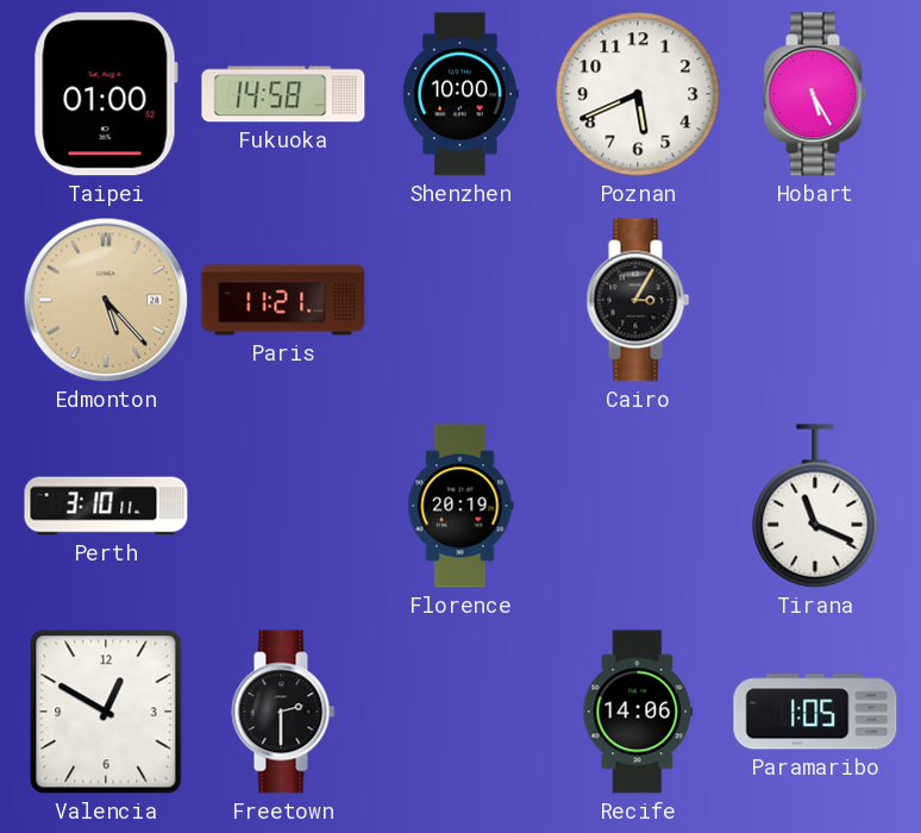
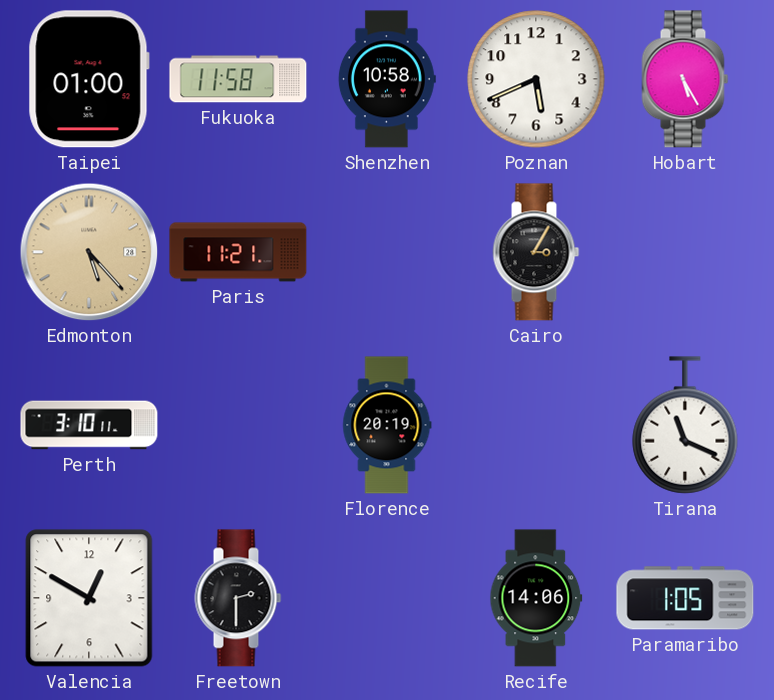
Fukuoka: 14:58 -> 11:58 (238, 79)
Shenzhen: 10:00 -> 10:58 (387, 79)
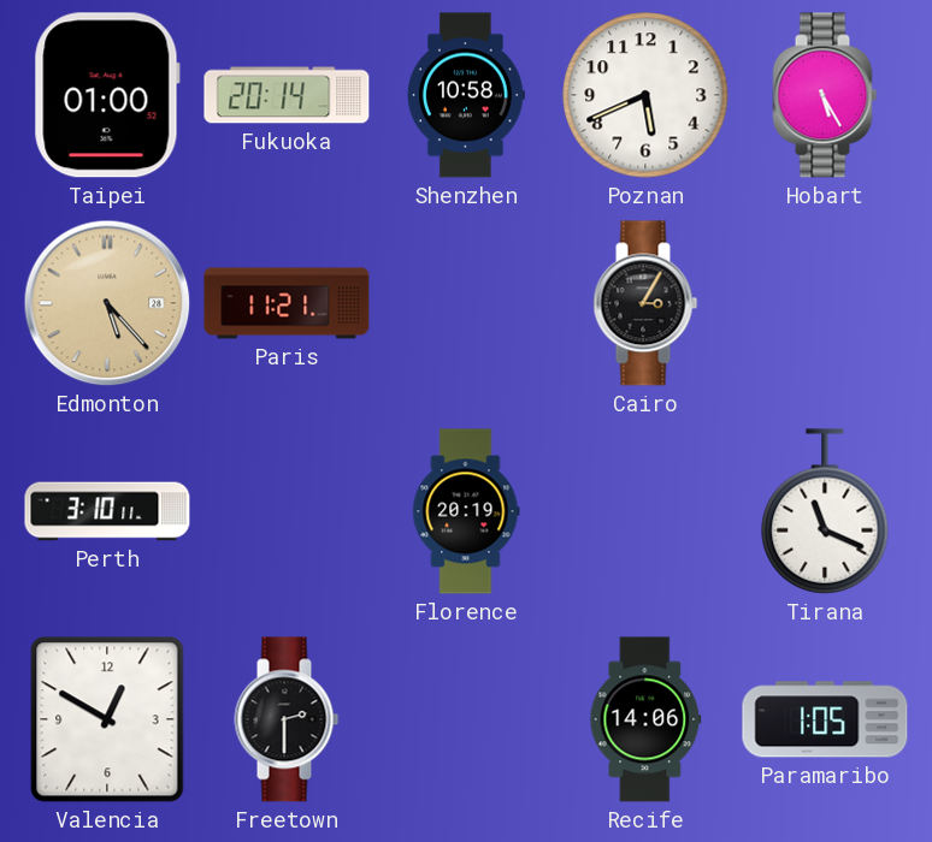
Fukuoka: 11:58 -> 20:14 (287, 95)
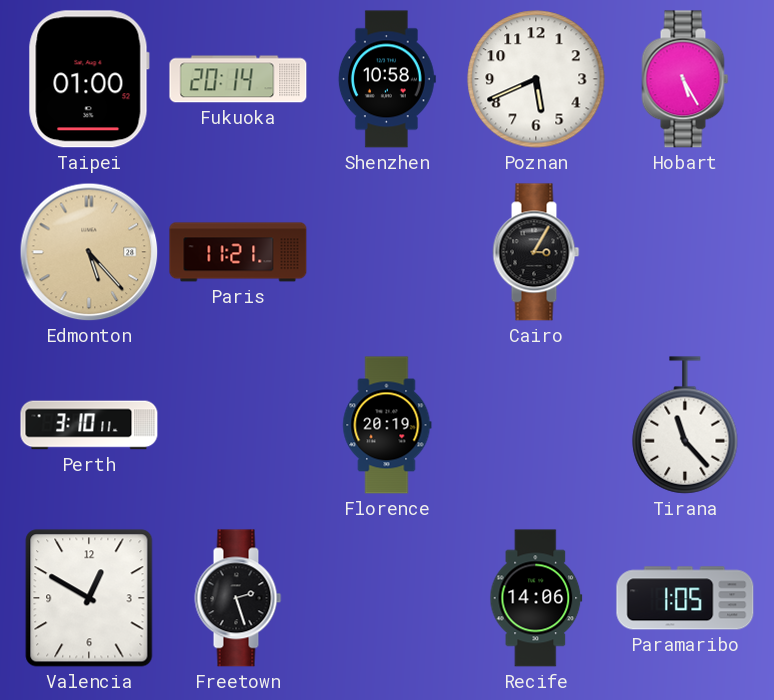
Tirana: 11:19 -> 11:23 (685, 425)
Freetown: 2:30 -> 2:27 (238, 598)
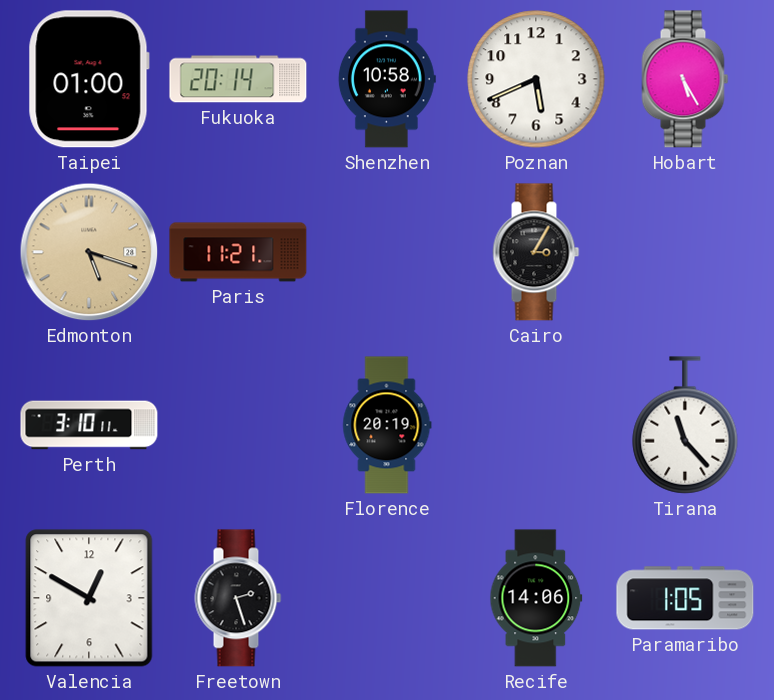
Edmonton: 5:23 -> 5:18 (89, 252)
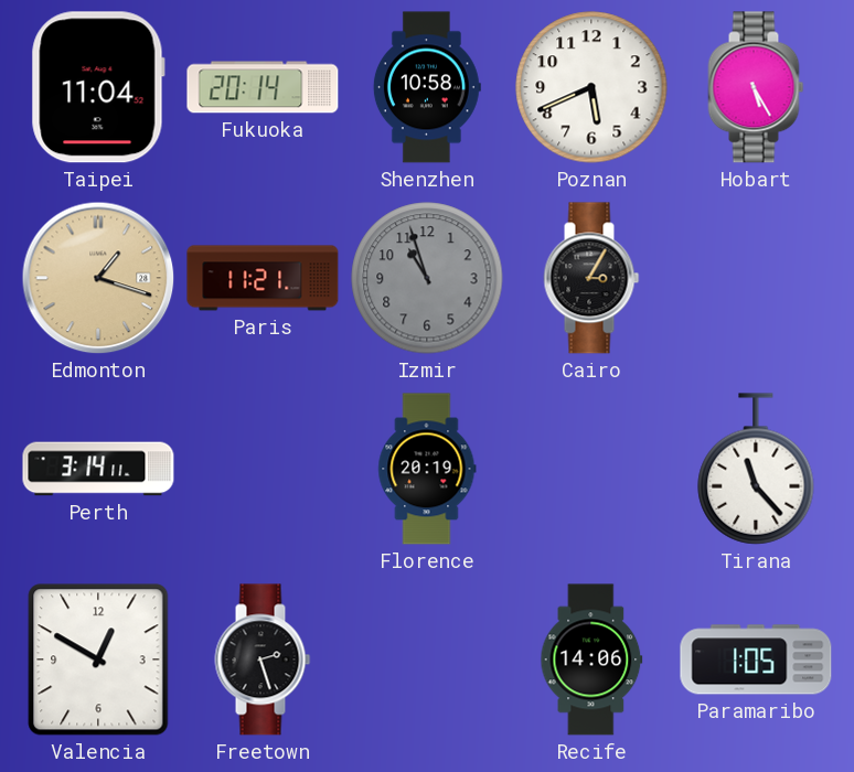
Taipei: 01:00 -> 11:04 (98, 87)
Edmonton: 5:18 -> 1:18 (98, 278)
Izmir: none -> 10:57 (427, 278)
Perth: 3:10 -> 3:14 (98, 469)
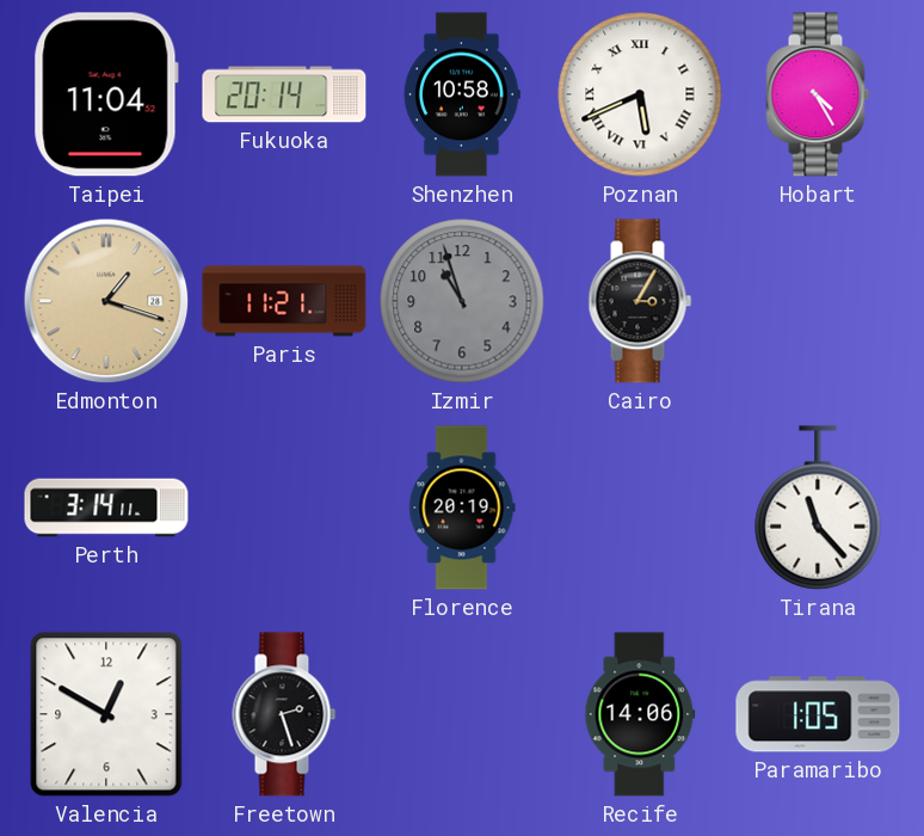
Poznan numerals: Arabic -> Roman (640, 94)
Hobart: 5:25 -> 4:25 (818, 94)
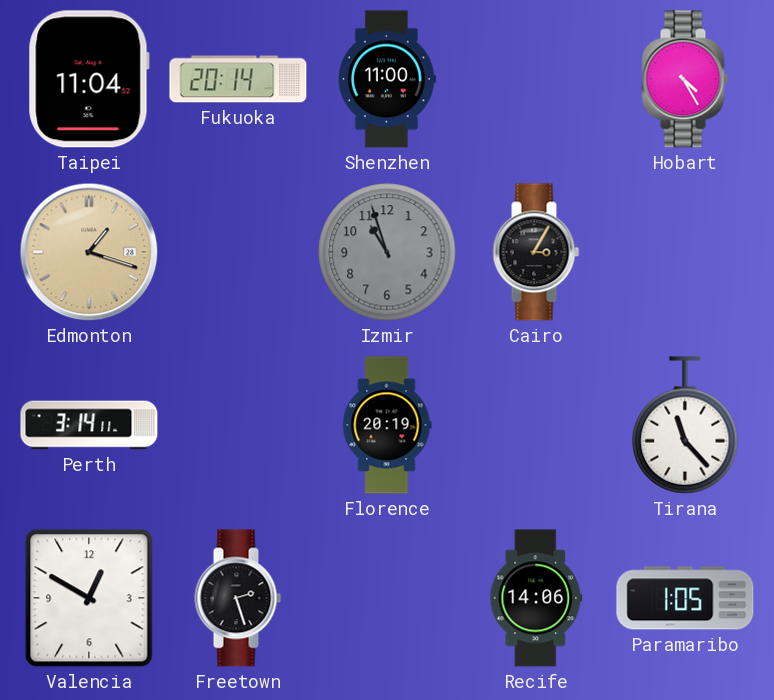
Shenzhen: 10:58 -> 11:00 (387, 79)
Poznan: 5:41 -> none (640, 94)
Paris: 11:21 -> none (284, 301)
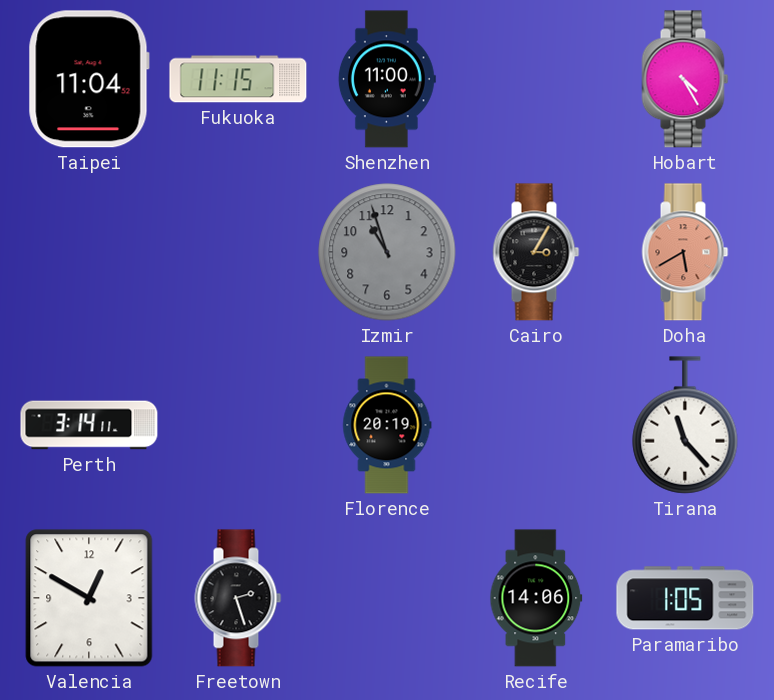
Fukuoka: 20:14 -> 11:15 (238, 79)
Edmonton: 1:18 -> none (89, 252)
Doha: none -> 5:40 (685, 252)
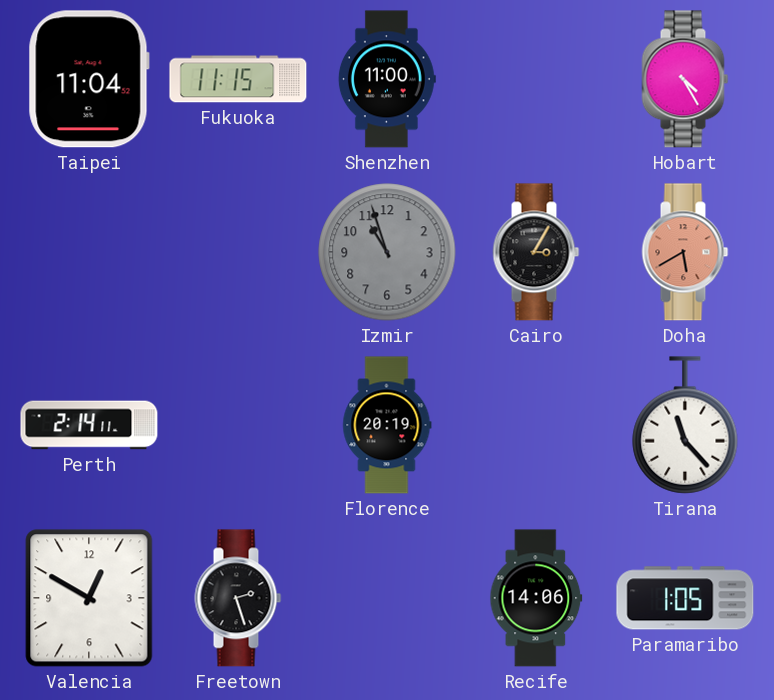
Perth: 3:14 -> 2:14 (89, 425)
